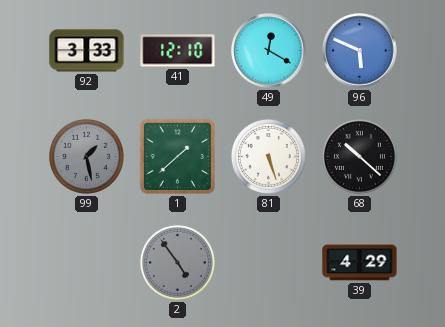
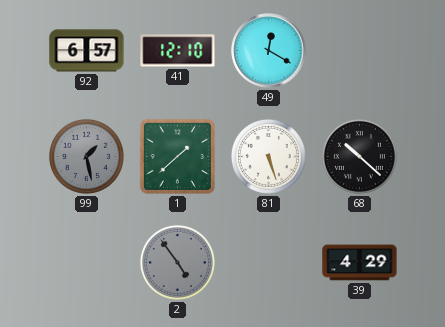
92: 3:33 -> 6:57 (87, 51)
96: 5:49 -> none (360, 51)
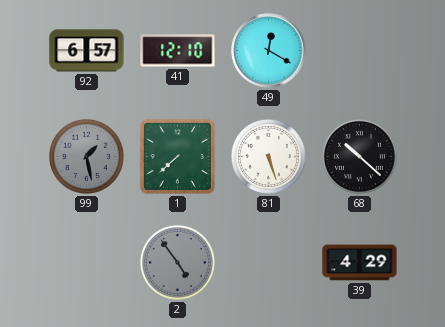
1: 1:38 -> 7:38 (177, 156)
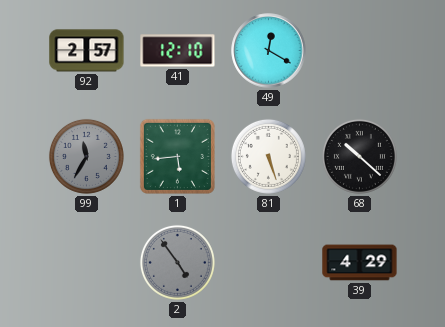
92: 6:57 -> 2:57 (87, 51)
99: 1:28 -> 11:35 (86, 156)
1: 7:38 -> 5:44 (177, 156)
